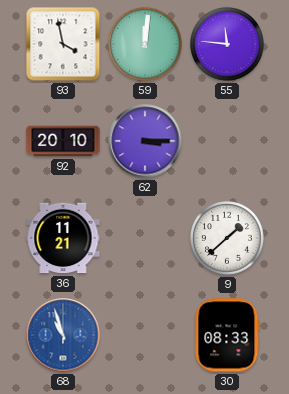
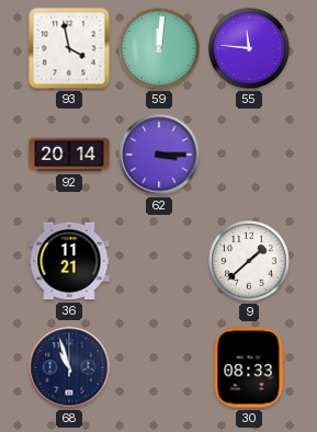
92: 20:10 -> 20:14 (69, 155)
68 dial: blue -> navy (69, 367)
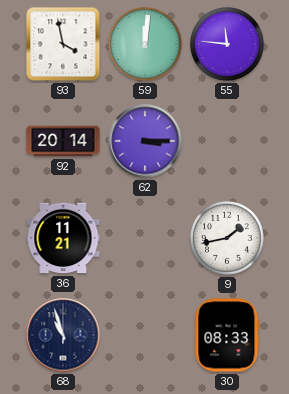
9: 1:38 -> 1:43 (228, 239)
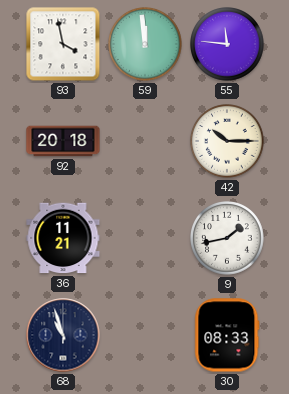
59: 12:01 -> 11:59 (146, 45)
92: 20:14 -> 20:18 (63, 141)
62: 3:15 -> none (145, 141)
42: none -> 10:15 (228, 142)
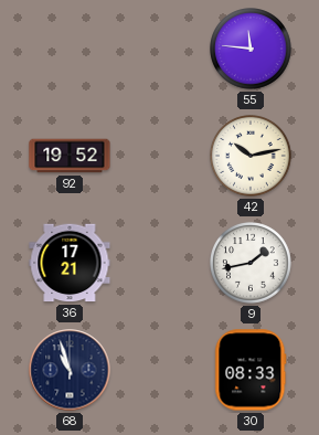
93: 3:58 -> none (63, 44)
59: 11:59 -> none (146, 45)
92: 20:18 -> 19:52 (70, 156)
42: 10:15 -> 10:13 (252, 157)
36: 11:21 -> 17:21 (70, 263)
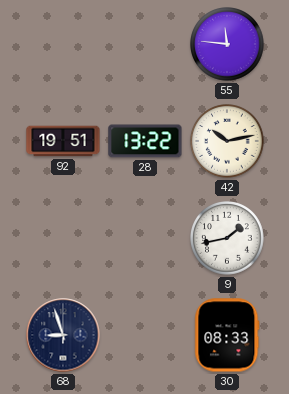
92: 19:52 -> 19:51 (63, 141)
28: none -> 13:22 (145, 141)
36: 17:21 -> none (70, 263)
68: 10:57 -> 8:57 (63, 335)
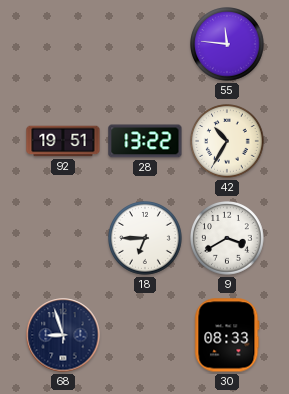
42: 10:13 -> 10:35 (228, 142)
18: none -> 6:45 (146, 239)
9: 1:43 -> 3:40 (228, 239)
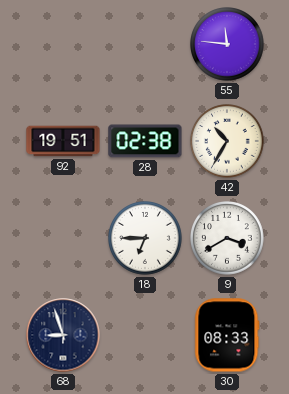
28: 13:22 -> 02:38 (145, 141)
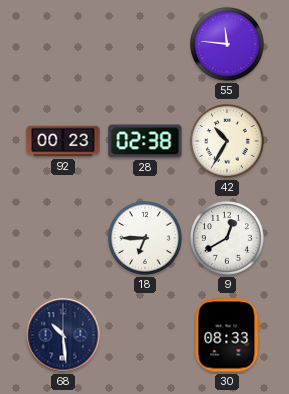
92: 19:51 -> 00:23 (63, 141)
9: 3:40 -> 12:40 (228, 239)
68: 8:57 -> 10:29 (63, 335)
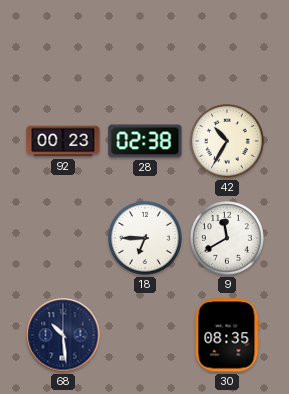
55: 11:46 -> none (228, 45)
9: 12:40 -> 11:40 (228, 239)
30: 08:33 -> 08:35 (227, 335)
